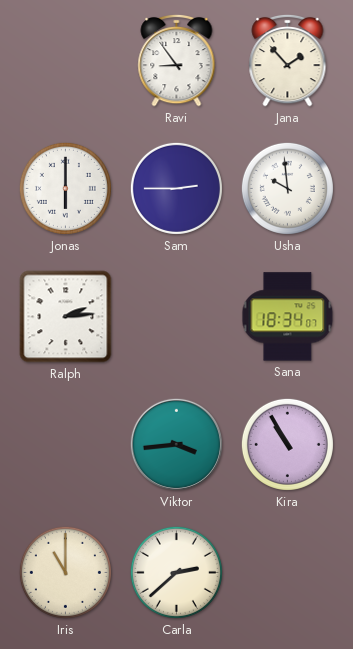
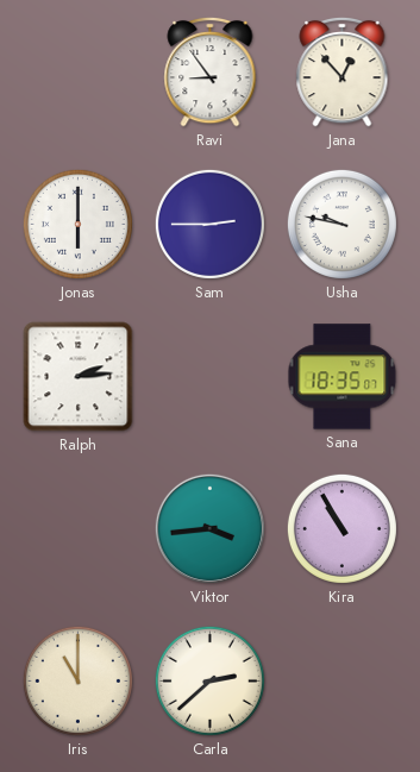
Jana: 1:53 -> 12:53 (343, 71)
Usha: 9:59 -> 9:47 (341, 224)
Sana: 18:34 -> 18:35 (343, 377)
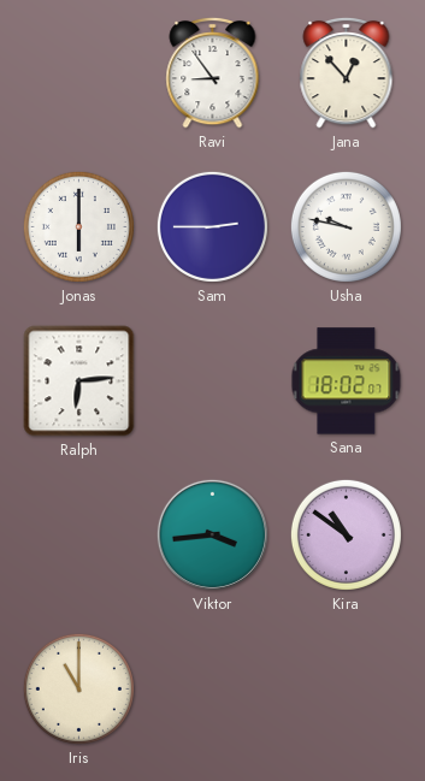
Ralph: 2:14 -> 6:14 (79, 381)
Sana: 18:35 -> 18:02 (347, 381)
Kira: 10:55 -> 10:51 (346, 534)
Carla: 2:38 -> none (209, 680)
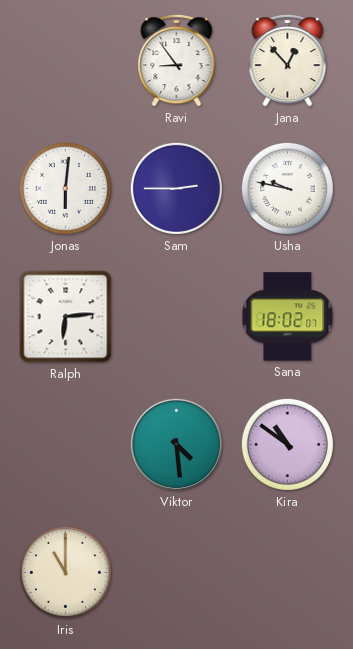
Jonas: 6:00 -> 6:01 (65, 188)
Viktor: 3:44 -> 4:29 (176, 444)
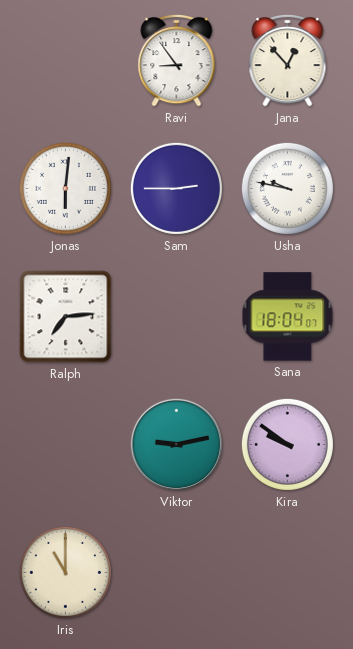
Ralph: 6:14 -> 7:14 (66, 317)
Sana: 18:02 -> 18:04 (288, 317)
Viktor: 4:29 -> 9:13 (176, 444)
Kira: 10:51 -> 9:51 (287, 444)
